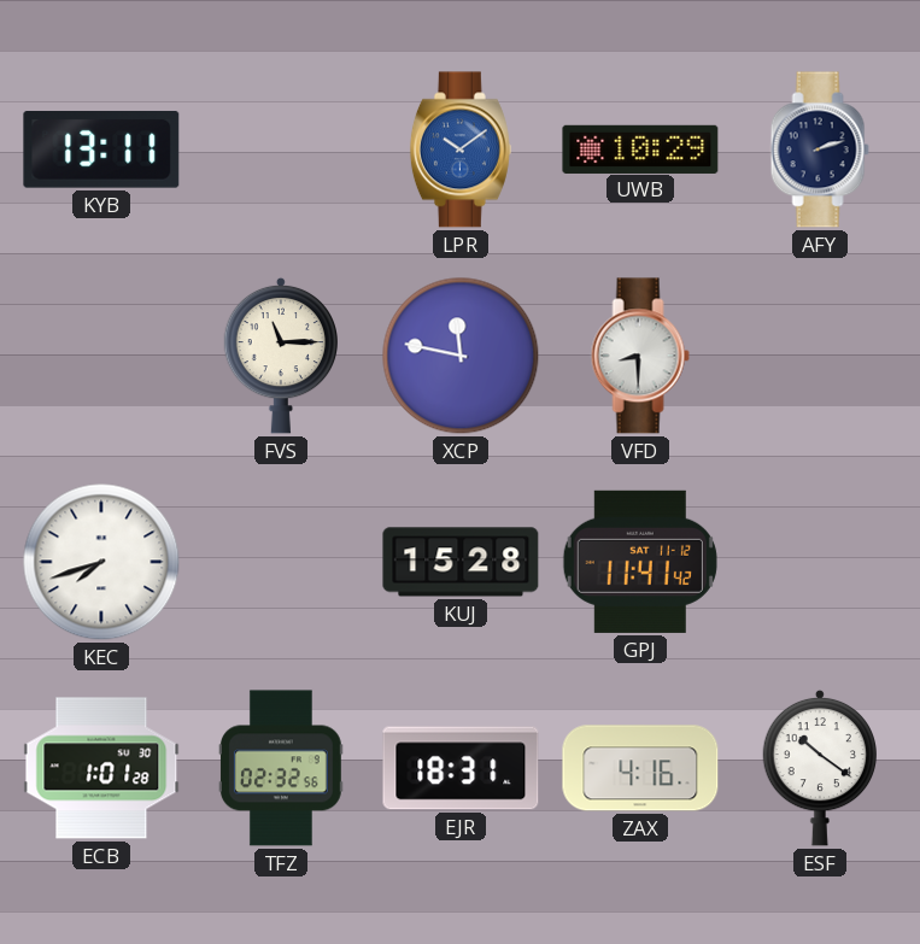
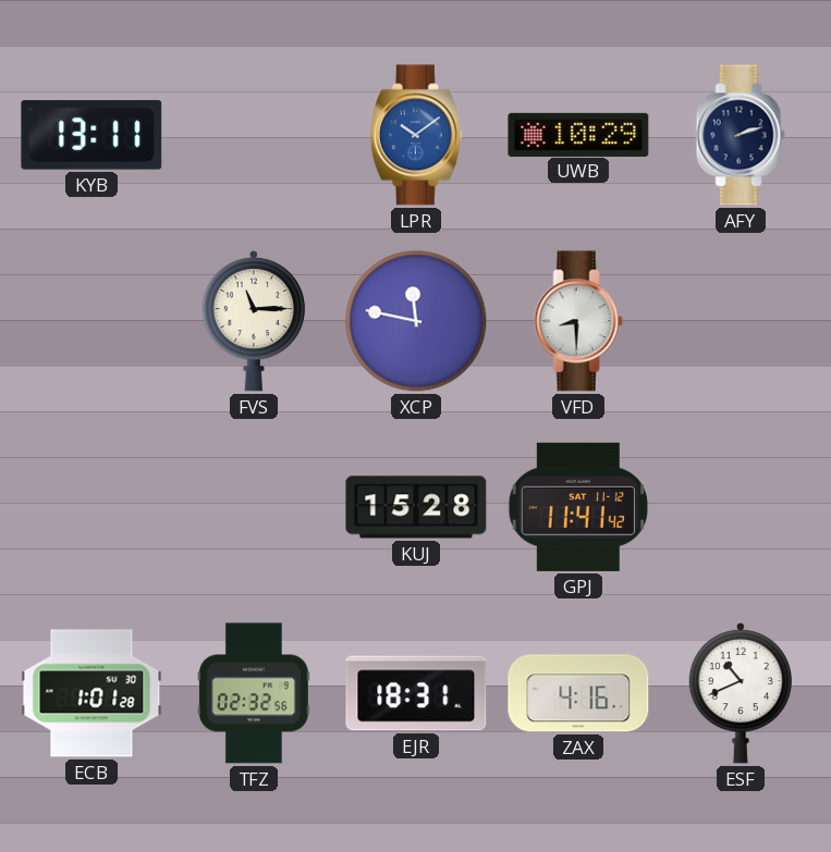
KEC: 7:42 -> none (101, 562)
ESF: 10:21 -> 10:41 (741, 693)
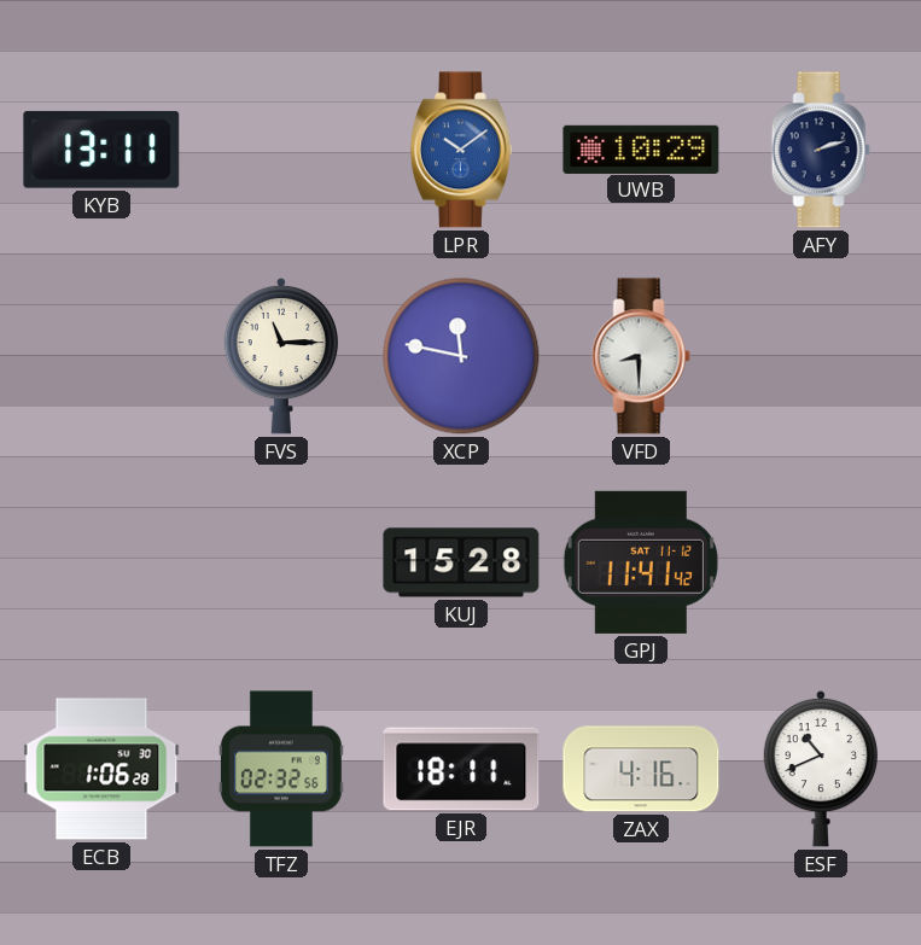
ECB: 1:01 -> 1:06 (101, 769)
EJR: 18:31 -> 18:11 (461, 769)
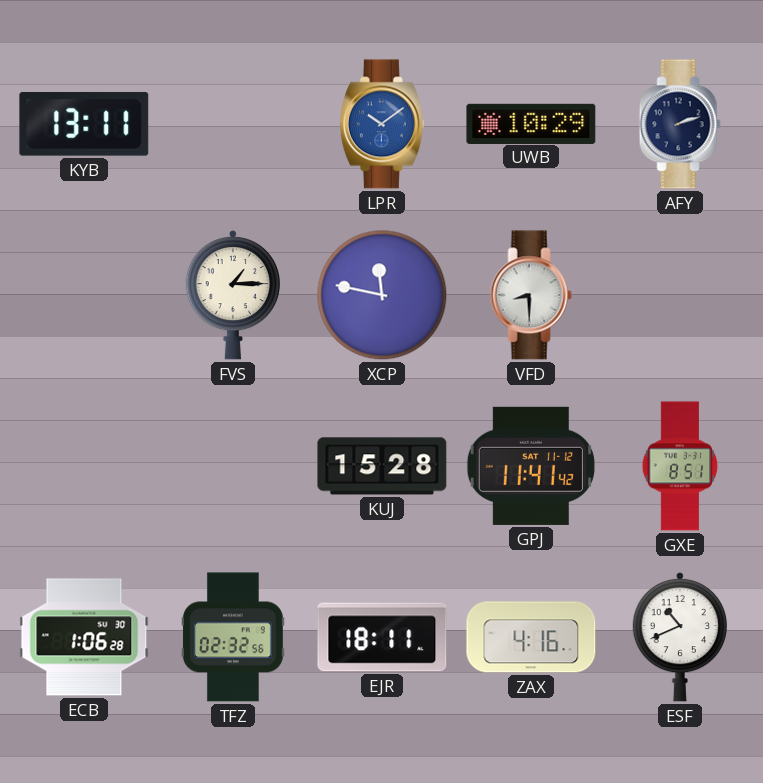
FVS: 11:15 -> 1:15 (233, 295)
GXE: none -> 8:51 (680, 466)
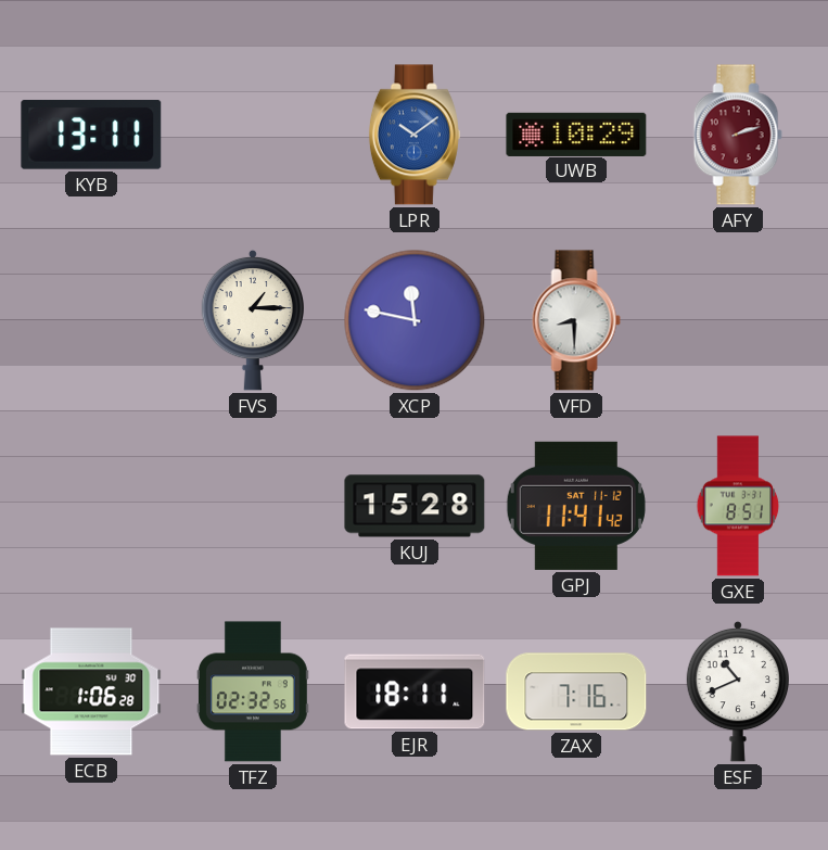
AFY dial: navy -> burgundy (738, 135)
ZAX: 4:16 -> 7:16 (576, 692)
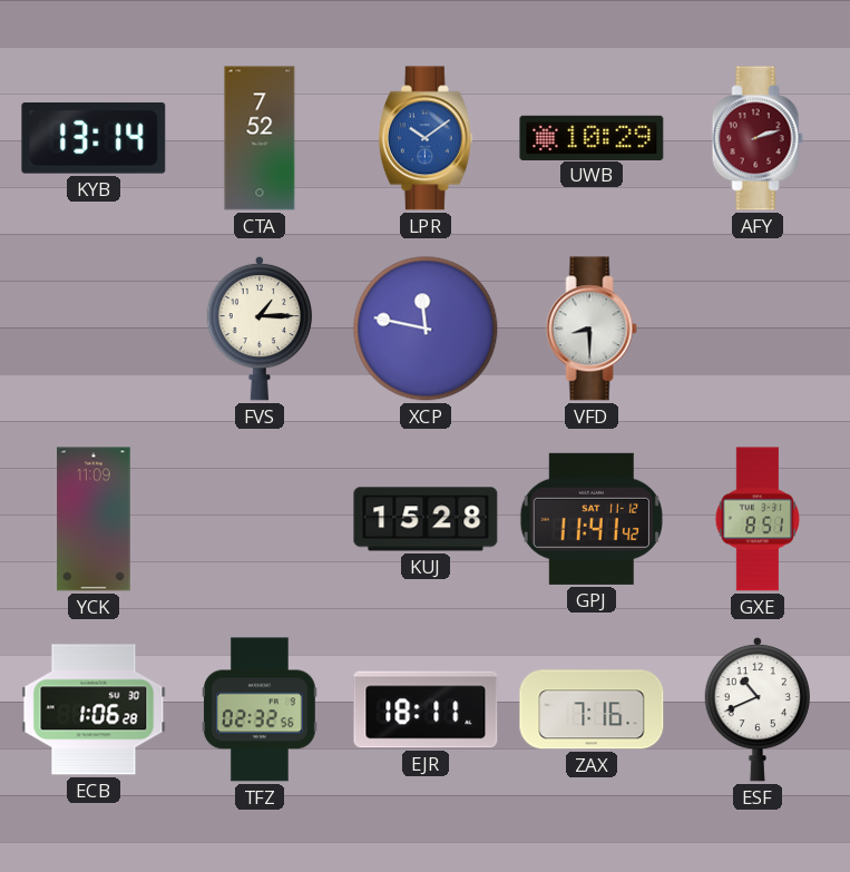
KYB: 13:11 -> 13:14 (94, 138)
CTA: none -> 7:52 (260, 138)
YCK: none -> 11:09 (94, 519)
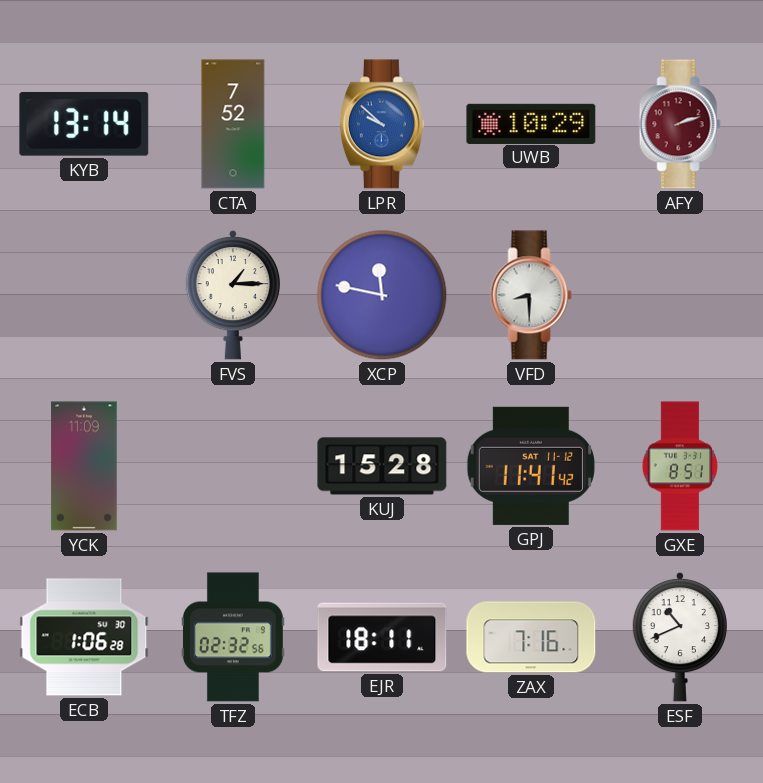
LPR: 10:09 -> 9:52 (382, 124)
